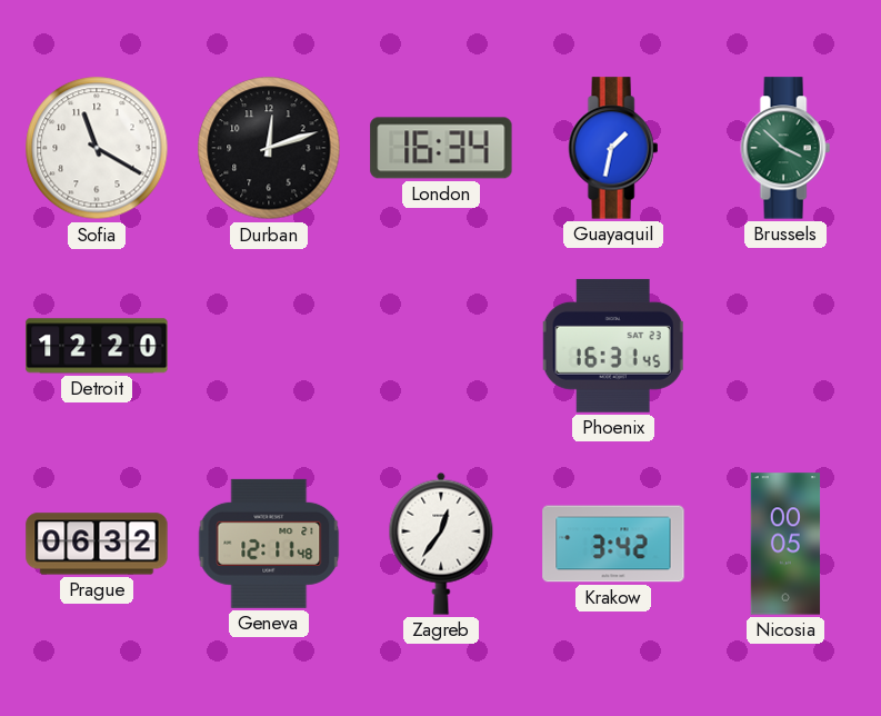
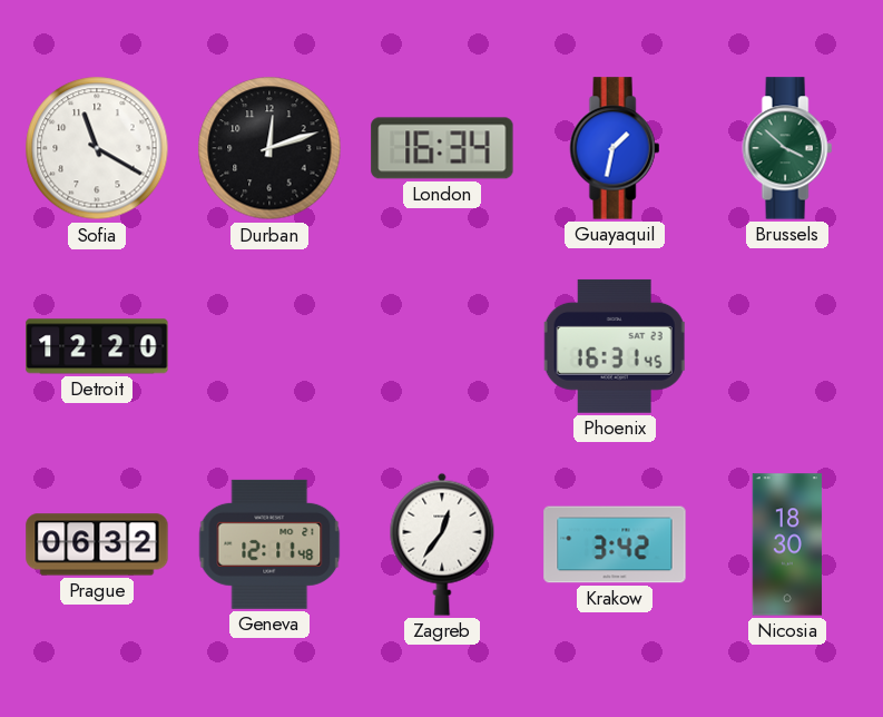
Nicosia: 00:05 -> 18:30 (787, 544)
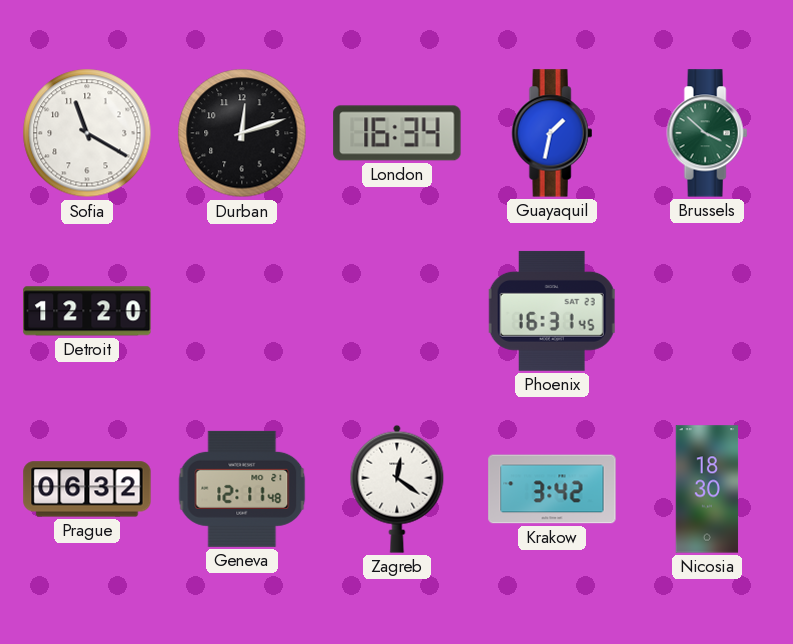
Zagreb: 12:36 -> 12:21 (397, 489)
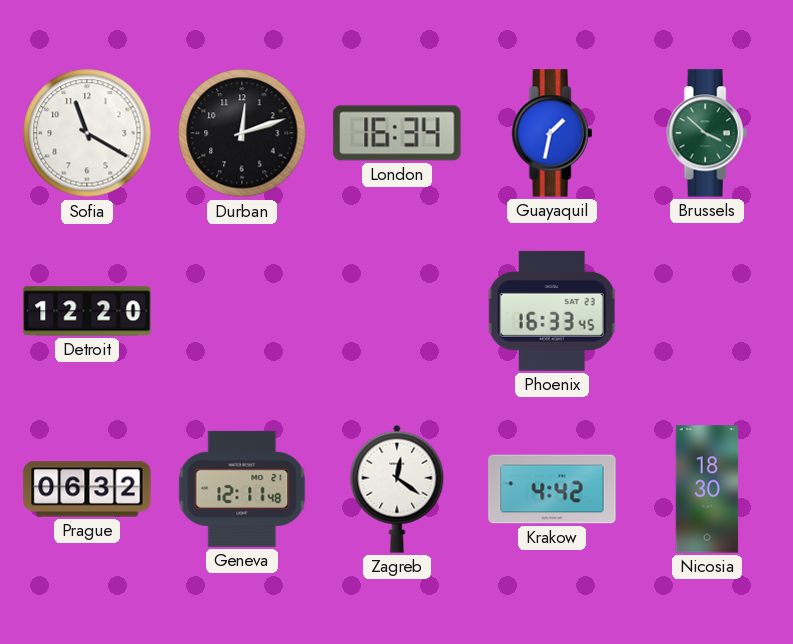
Phoenix: 16:31 -> 16:33 (552, 311)
Krakow: 3:42 -> 4:42 (552, 489)
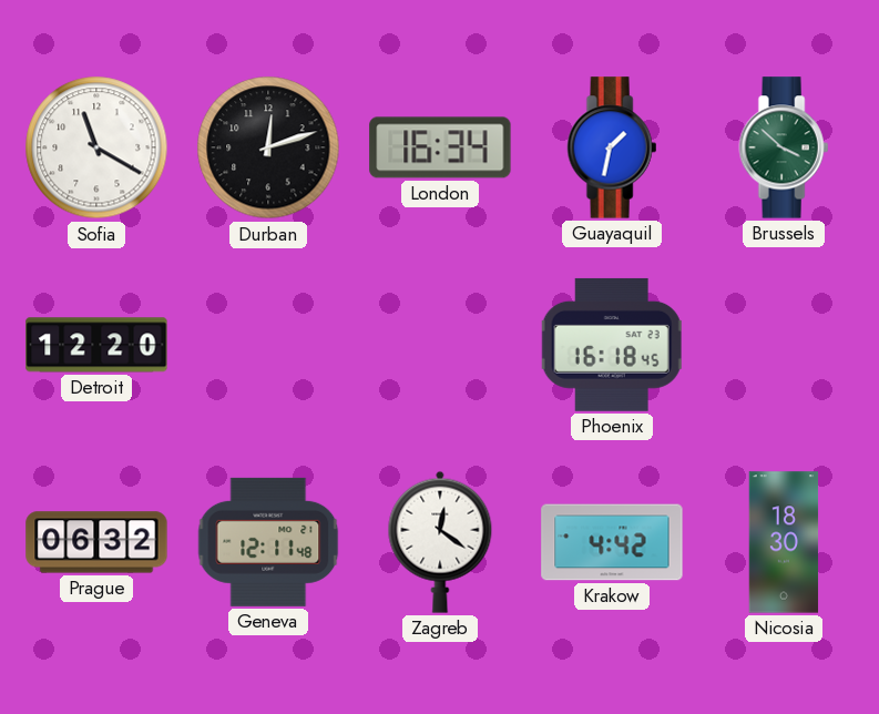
Phoenix: 16:33 -> 16:18 (612, 345)
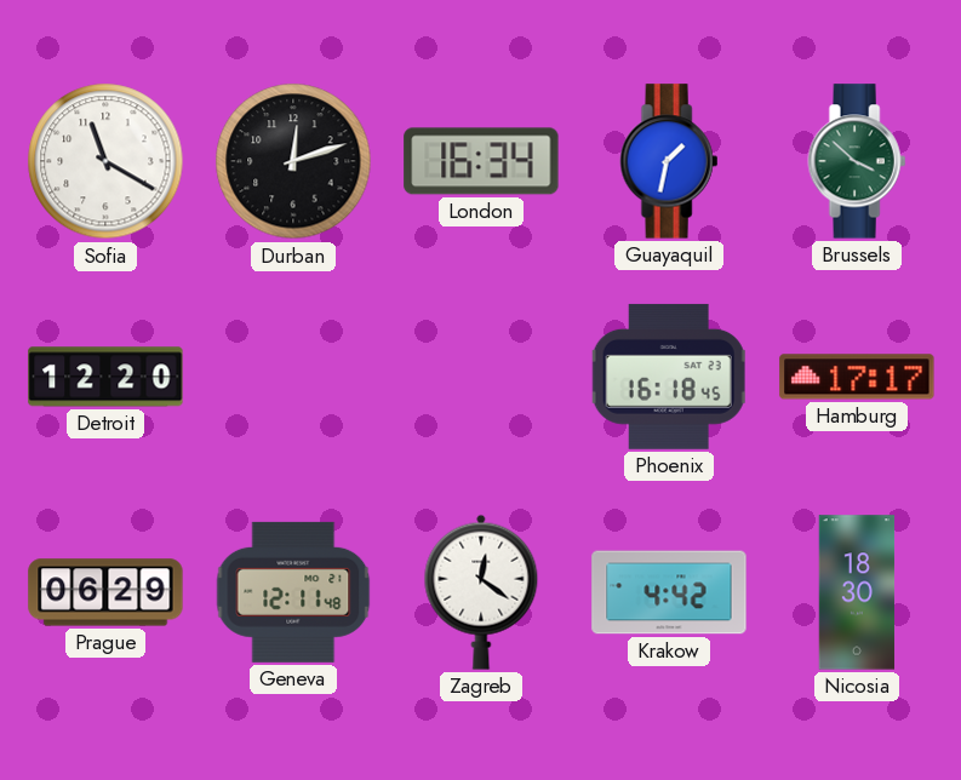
Hamburg: none -> 17:17 (857, 377)
Prague: 06:32 -> 06:29 (105, 592)
